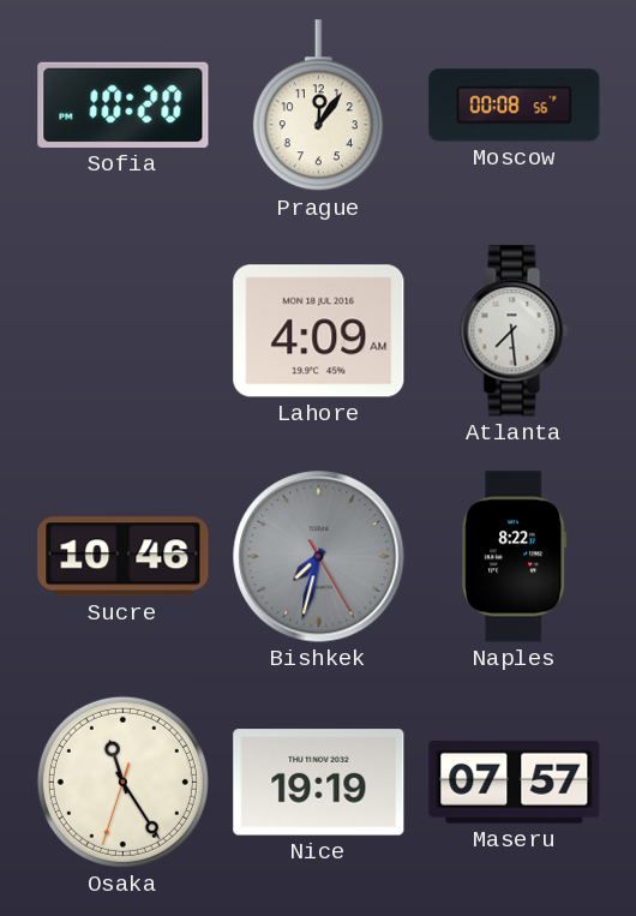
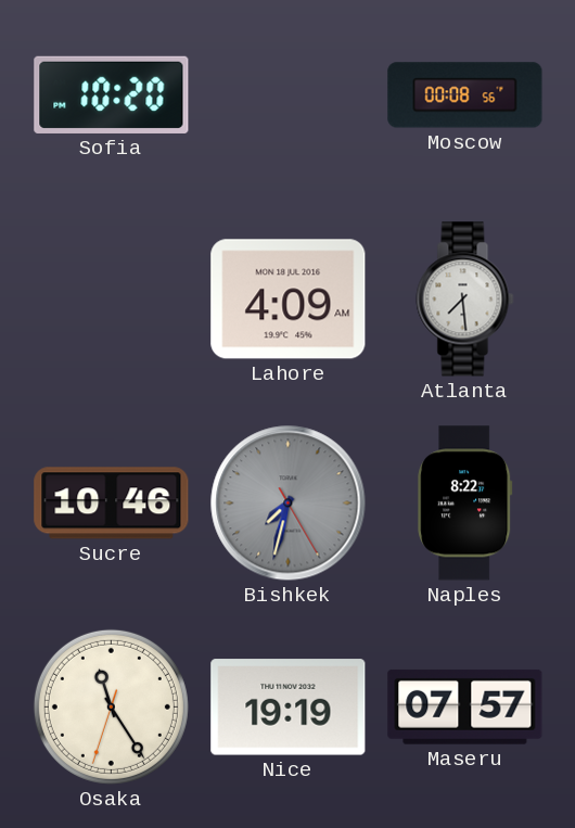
Prague: 12:06 -> none (318, 106)
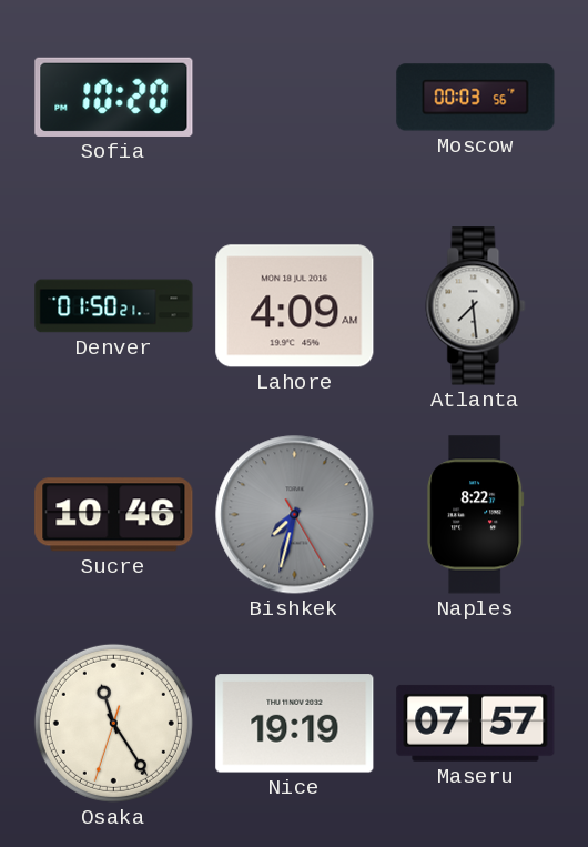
Moscow: 00:08 -> 00:03 (476, 98)
Denver: none -> 01:50 (114, 306)
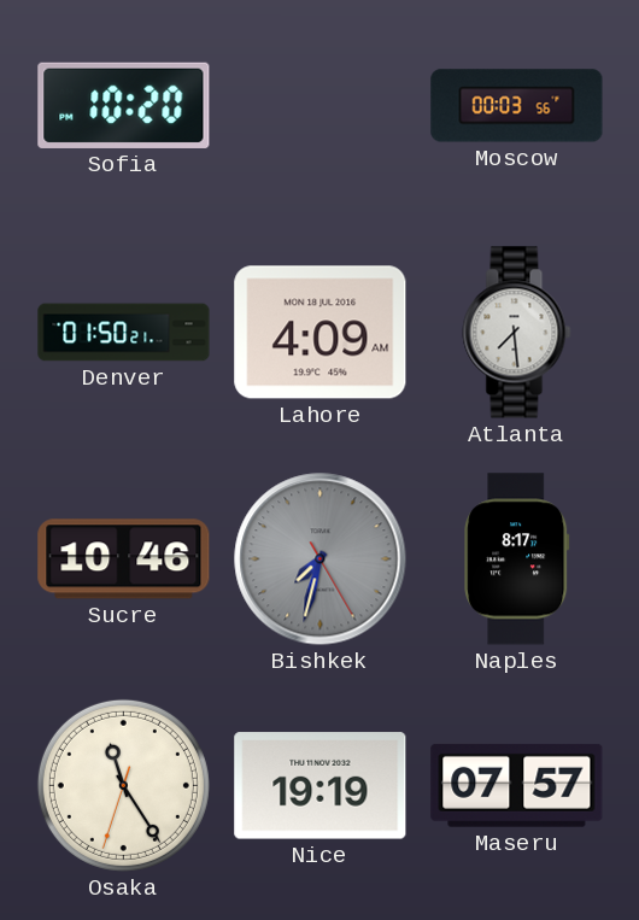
Naples: 8:22 -> 8:17 (517, 559)
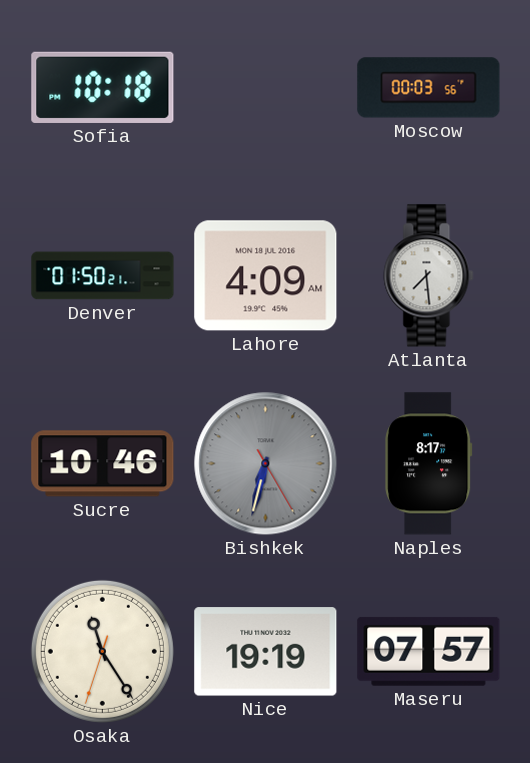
Sofia: 10:20 -> 10:18 (103, 87)
Bishkek: 7:32 -> 6:32 (266, 464)
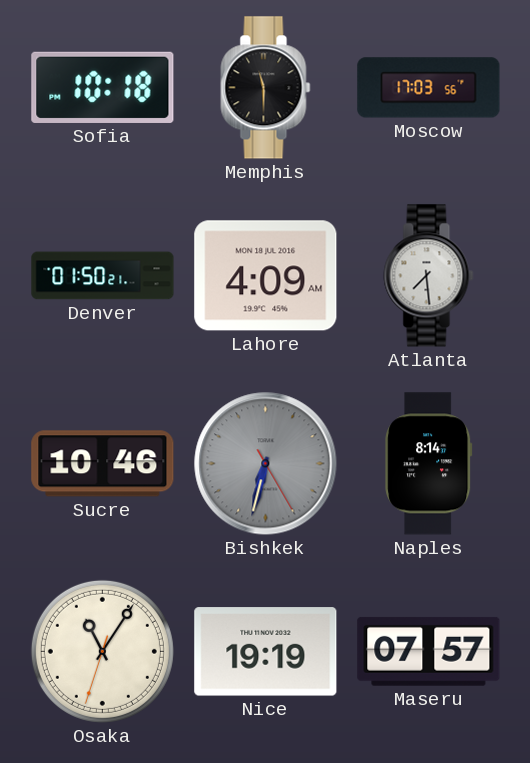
Memphis: none -> 11:30 (266, 88)
Moscow: 00:03 -> 17:03 (429, 88)
Naples: 8:17 -> 8:14 (429, 464)
Osaka: 11:24 -> 11:05 (102, 651)
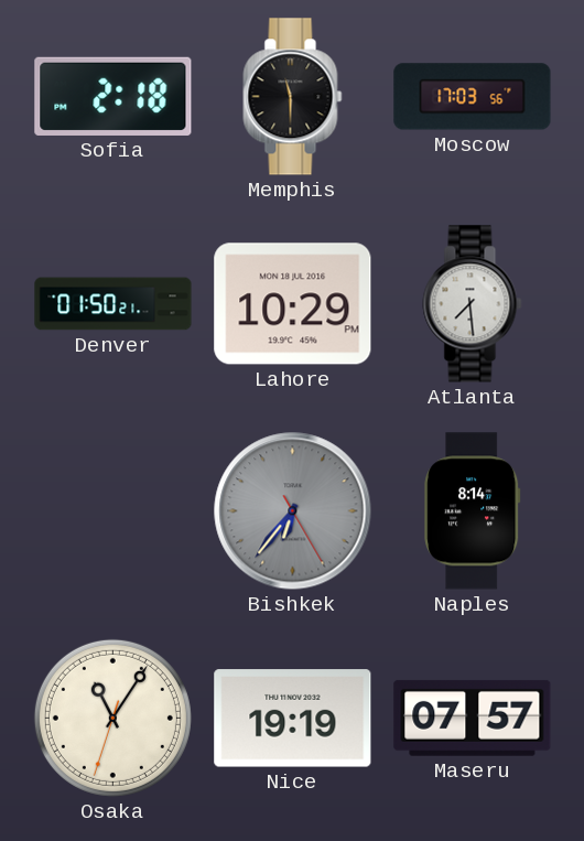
Sofia: 10:18 -> 2:18 (113, 96)
Lahore: 4:09 -> 10:29 (293, 304)
Sucre: 10:46 -> none (103, 464)
Bishkek: 6:32 -> 6:36 (293, 511)
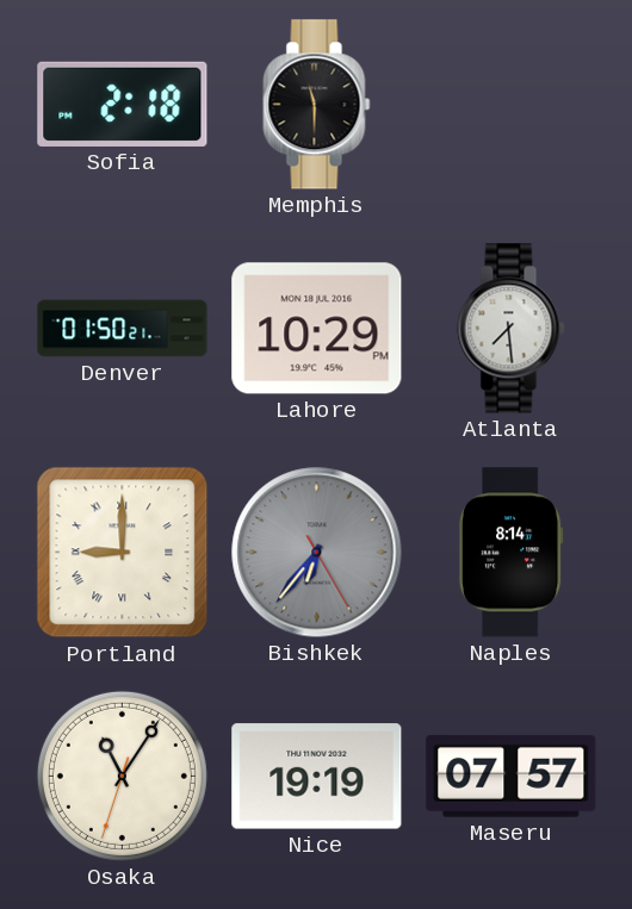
Moscow: 17:03 -> none (473, 97)
Portland: none -> 9:00 (123, 553)
